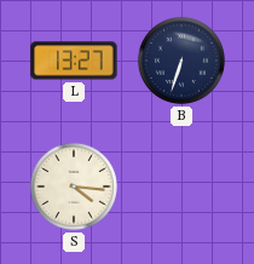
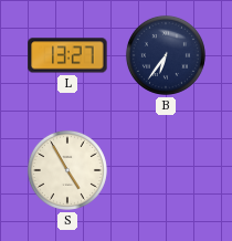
B: 6:33 -> 6:36 (166, 55)
S: 4:16 -> 4:55 (67, 170)
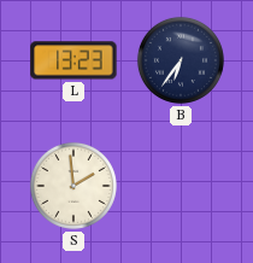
L: 13:27 -> 13:23 (73, 60)
S: 4:55 -> 1:59 (73, 186)
